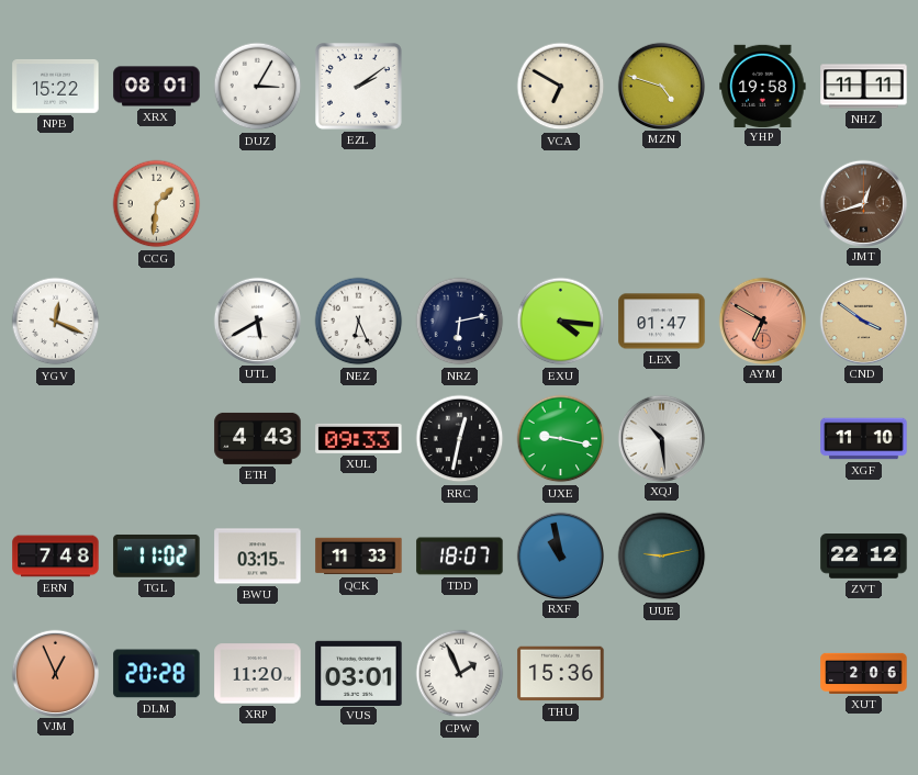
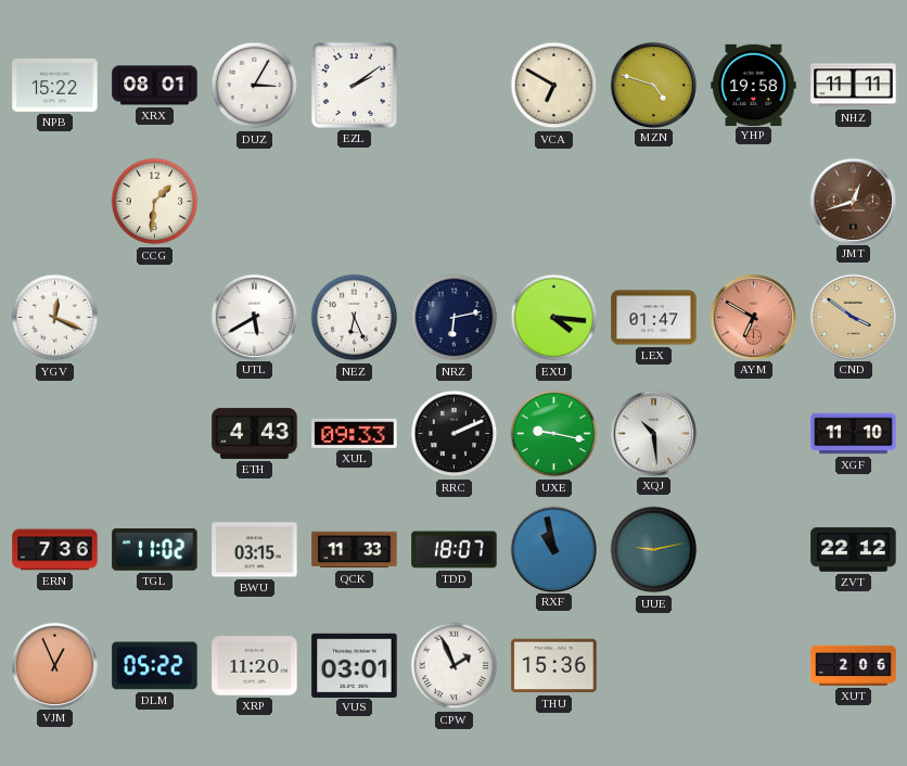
RRC: 12:32 -> 2:11 (455, 434)
ERN: 7:48 -> 7:36 (55, 550)
DLM: 20:28 -> 05:22 (155, 666)
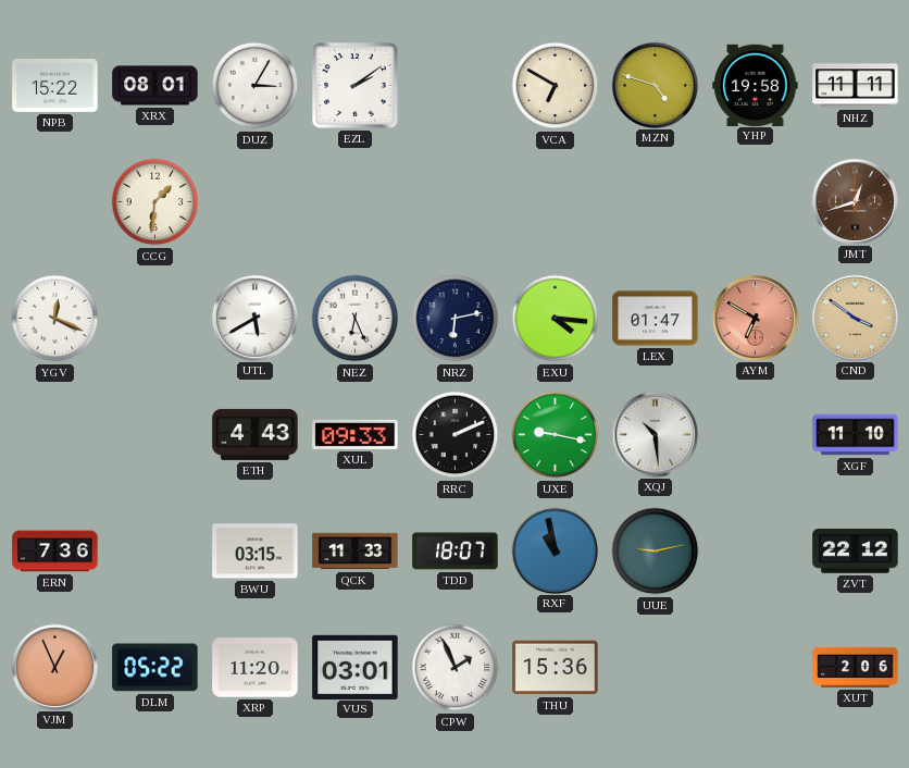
TGL: 11:02 -> none (155, 550)
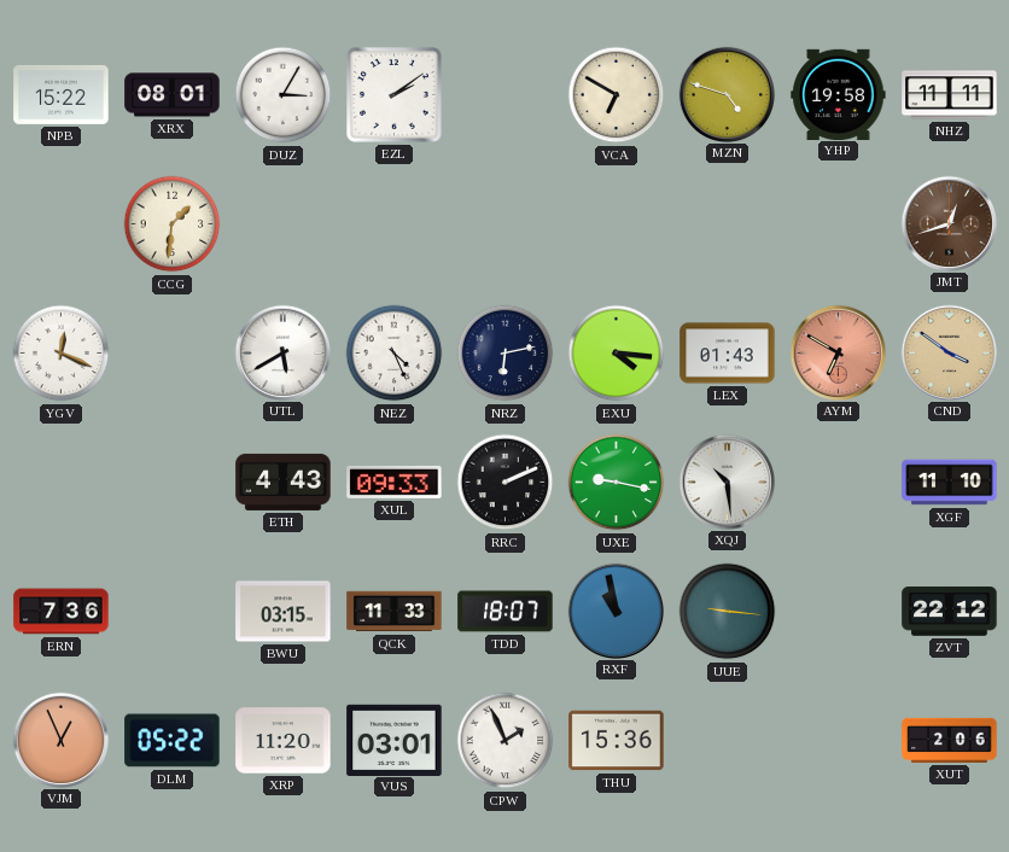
NEZ: 6:26 -> 4:26 (395, 354)
LEX: 01:47 -> 01:43 (728, 354)
UUE: 9:13 -> 9:16 (728, 612)
